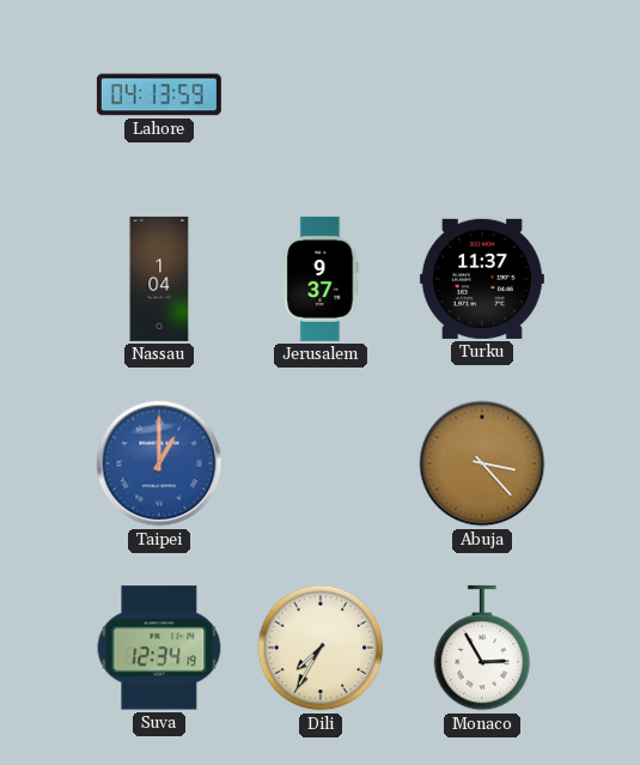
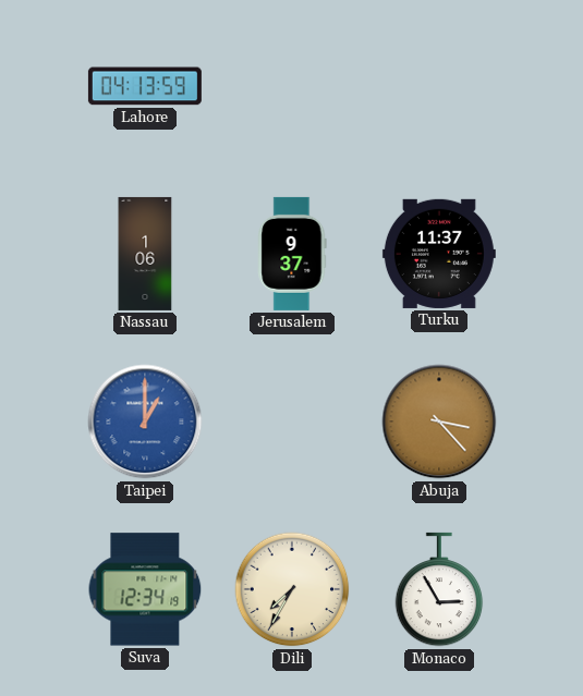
Nassau: 1:04 -> 1:06 (145, 254)
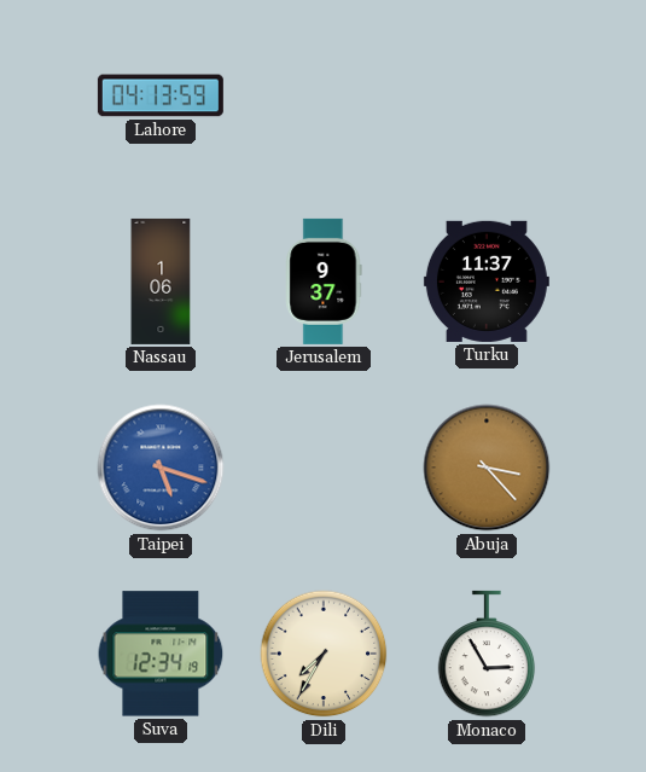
Taipei: 1:00 -> 5:18 (161, 468)
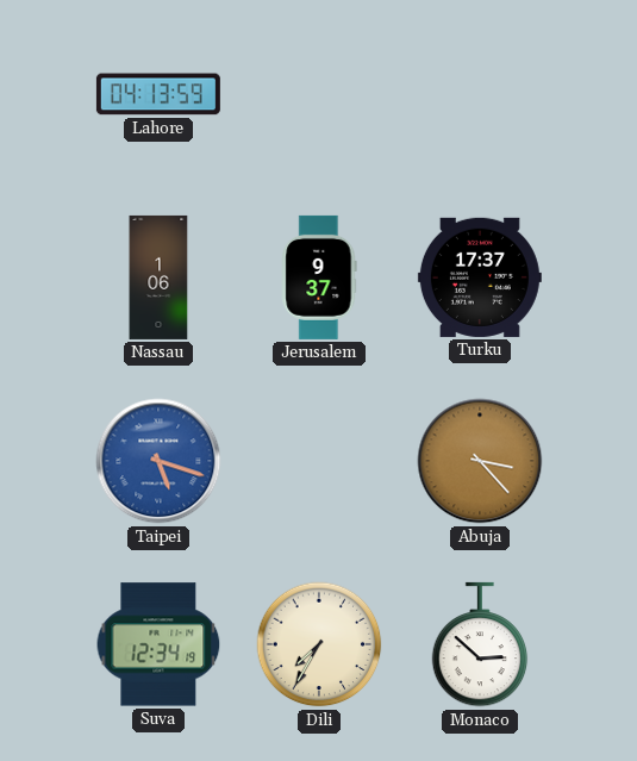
Turku: 11:37 -> 17:37 (480, 277)
Monaco: 2:55 -> 2:52 (480, 644)
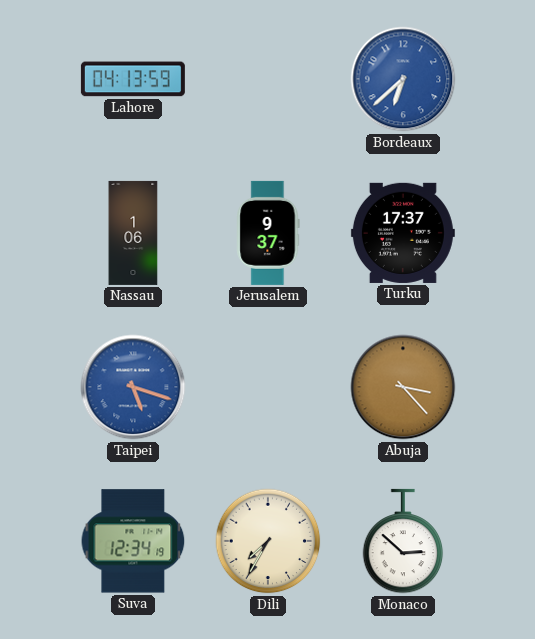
Bordeaux: none -> 6:38 (403, 79)
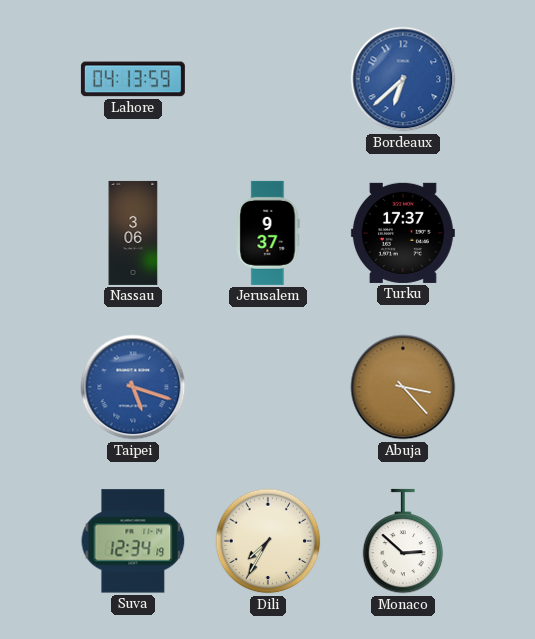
Nassau: 1:06 -> 3:06 (133, 233)
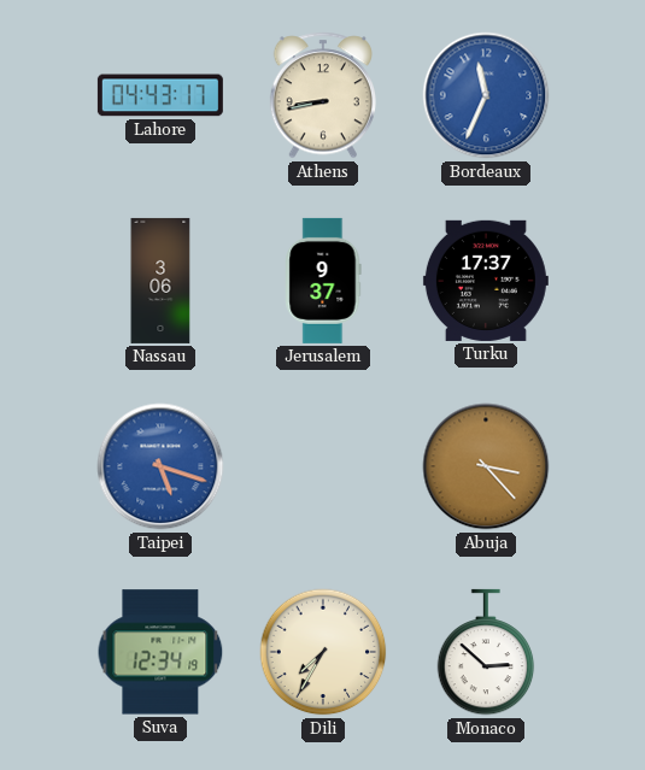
Lahore: 04:13 -> 04:43 (160, 95)
Athens: none -> 8:43 (322, 95)
Bordeaux: 6:38 -> 11:34 (486, 95)
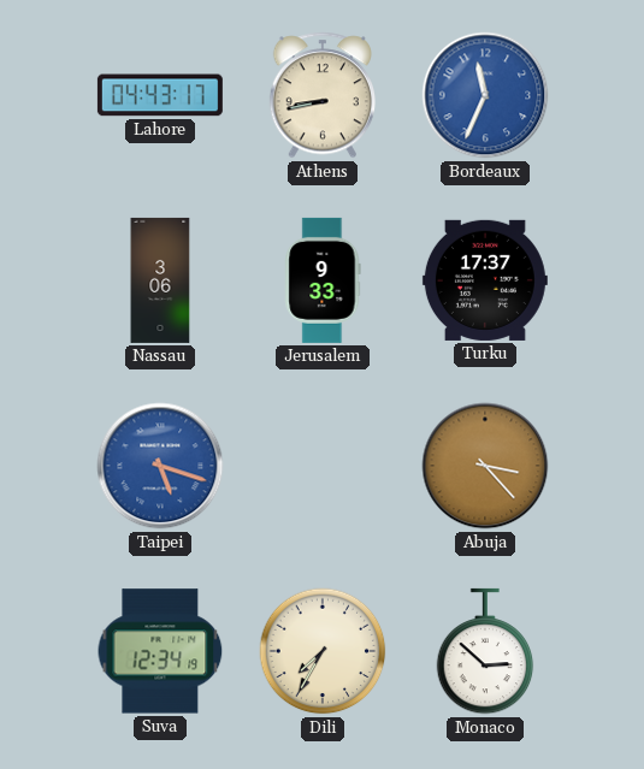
Jerusalem: 9:37 -> 9:33 (323, 280)
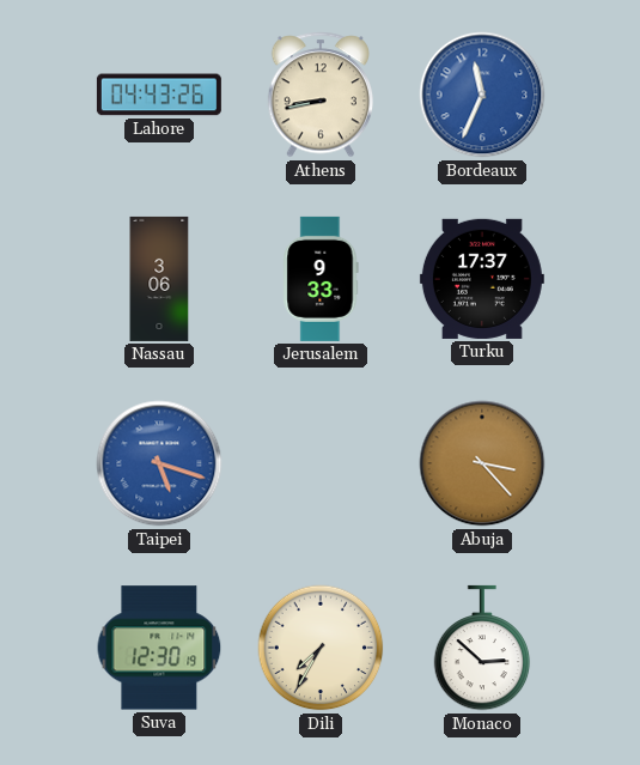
Lahore: 04:43:17 -> 04:43:26 (159, 95)
Suva: 12:34 -> 12:30 (159, 648)
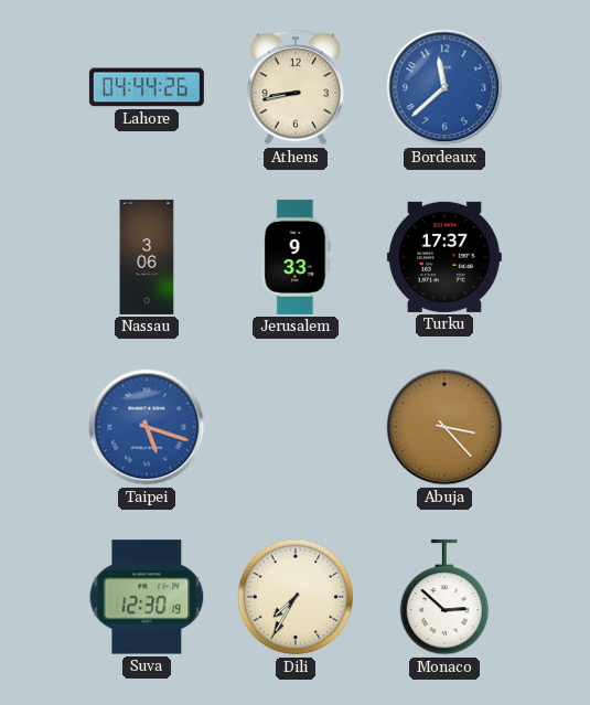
Lahore: 04:43 -> 04:44 (147, 87)
Bordeaux: 11:34 -> 11:38 (444, 87)
